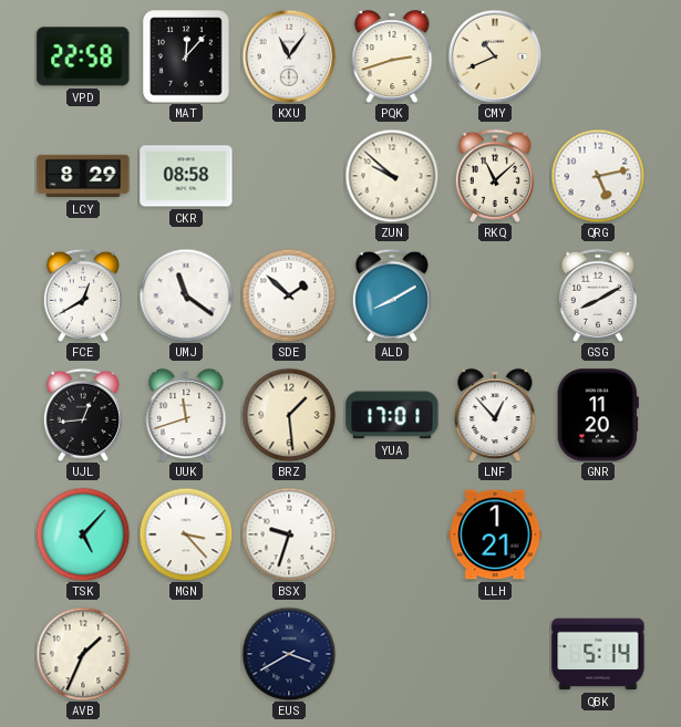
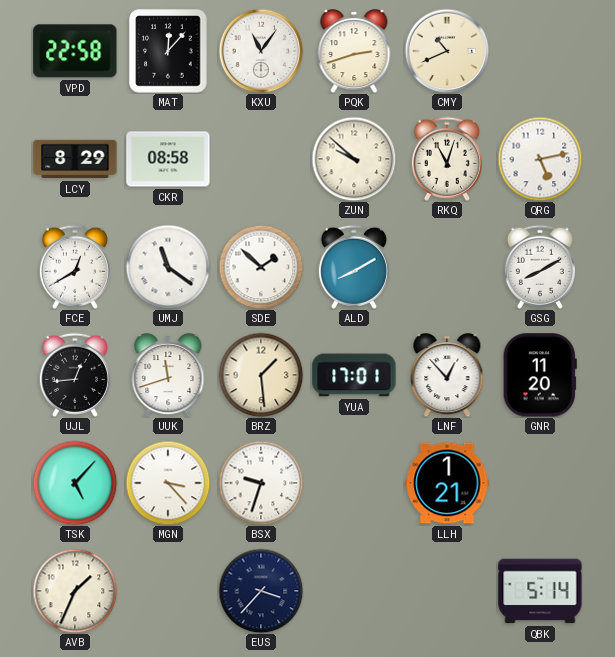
RKQ: 11:08 -> 11:03 (447, 159)
EUS: 3:40 -> 3:37 (261, 591)
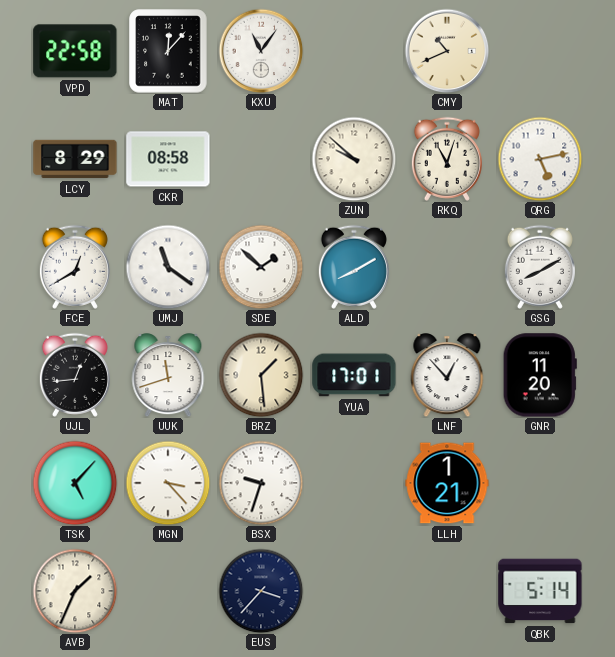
PQK: 2:42 -> none (354, 51)
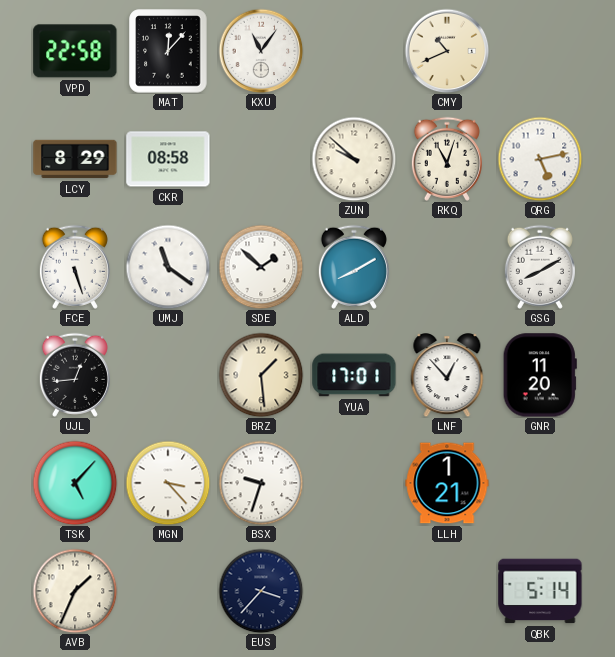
FCE: 12:40 -> 5:27 (75, 267)
UUK: 11:42 -> none (168, 375)
